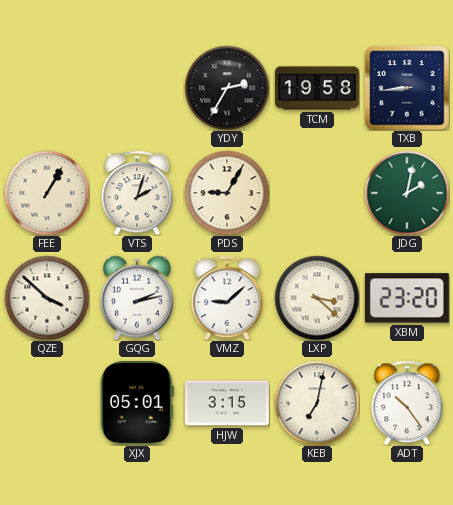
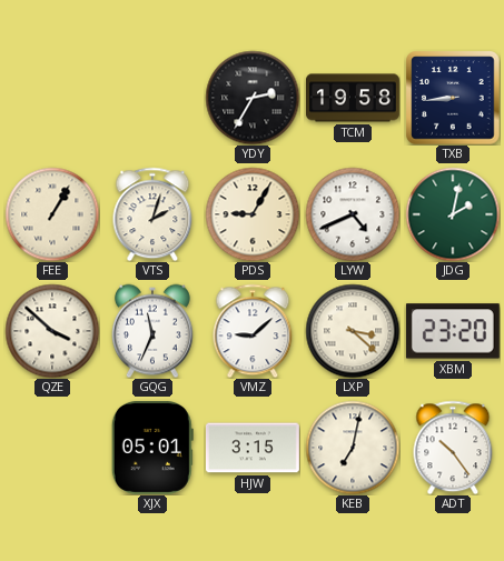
LYW: none -> 4:41 (353, 214)
GQG: 2:13 -> 11:34 (152, 331)
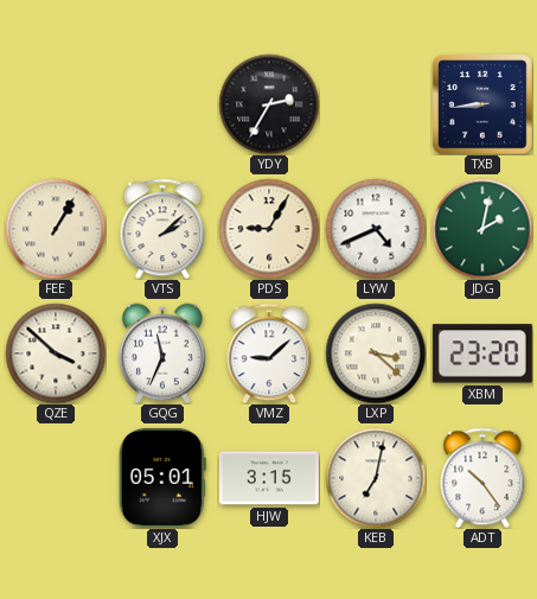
TCM: 19:58 -> none (354, 98)
VTS: 2:03 -> 2:08 (162, 229)
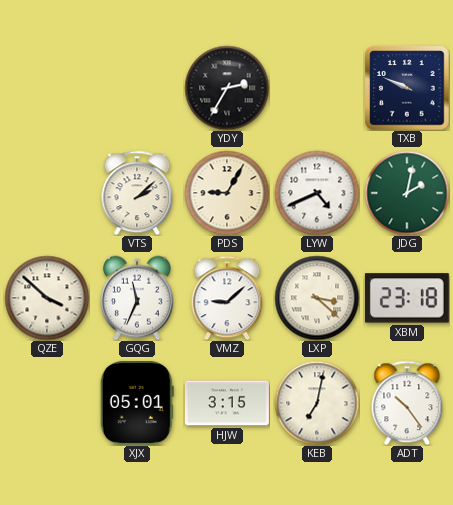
TXB: 8:44 -> 9:49 (407, 88)
FEE: 1:05 -> none (56, 229)
XBM: 23:20 -> 23:18 (407, 298)
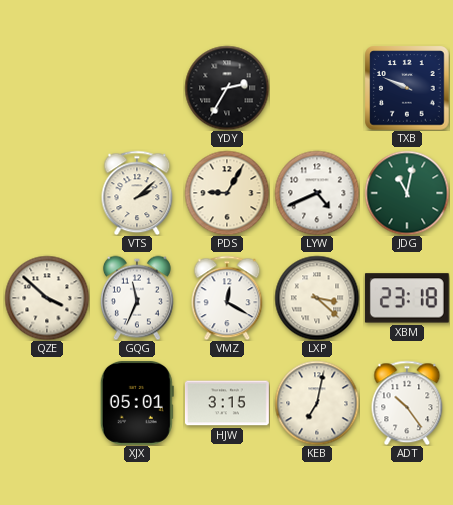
JDG: 2:02 -> 11:02 (407, 193)
VMZ: 9:08 -> 12:20 (227, 298)
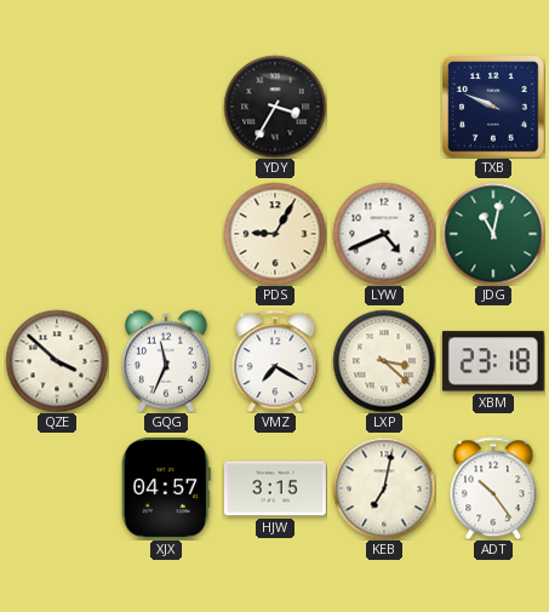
YDY: 2:35 -> 3:35 (275, 107)
VTS: 2:08 -> none (137, 193)
VMZ: 12:20 -> 7:20 (275, 361)
XJX: 05:01 -> 04:57 (166, 488)
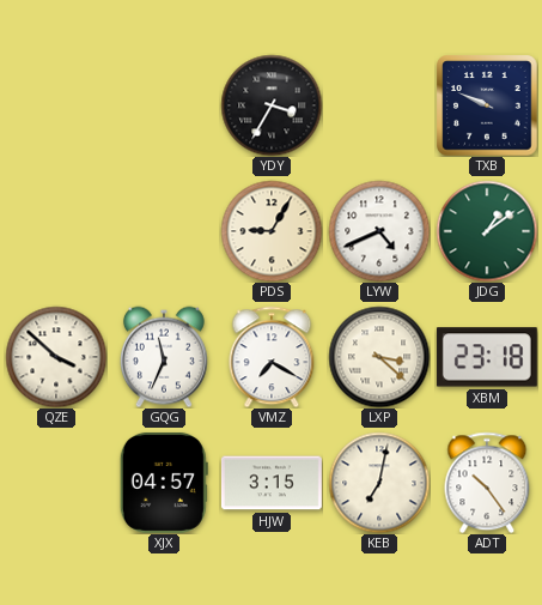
JDG: 11:02 -> 1:09 (487, 231)
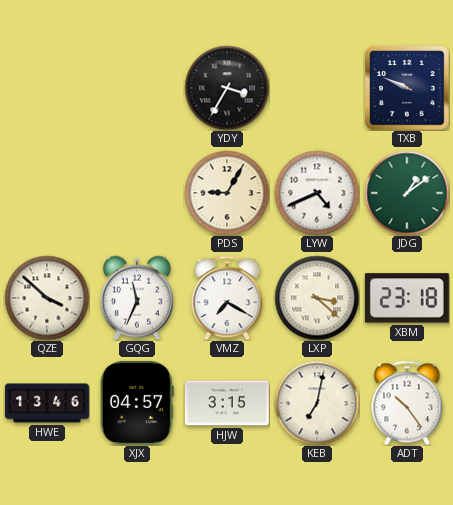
HWE: none -> 13:46 (48, 403)
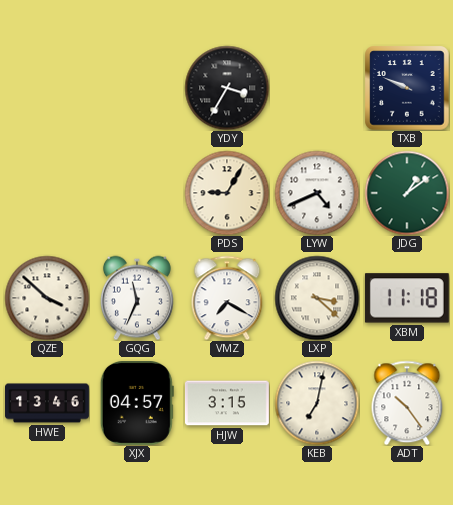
XBM: 23:18 -> 11:18 (407, 298)
